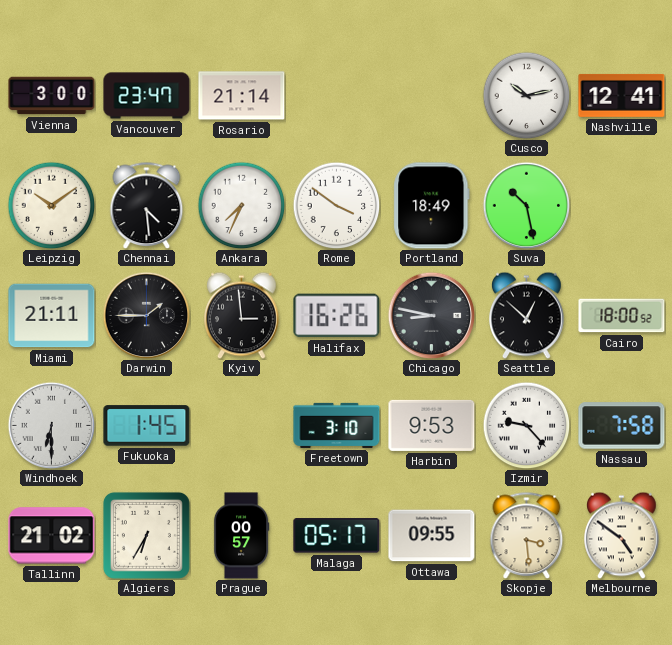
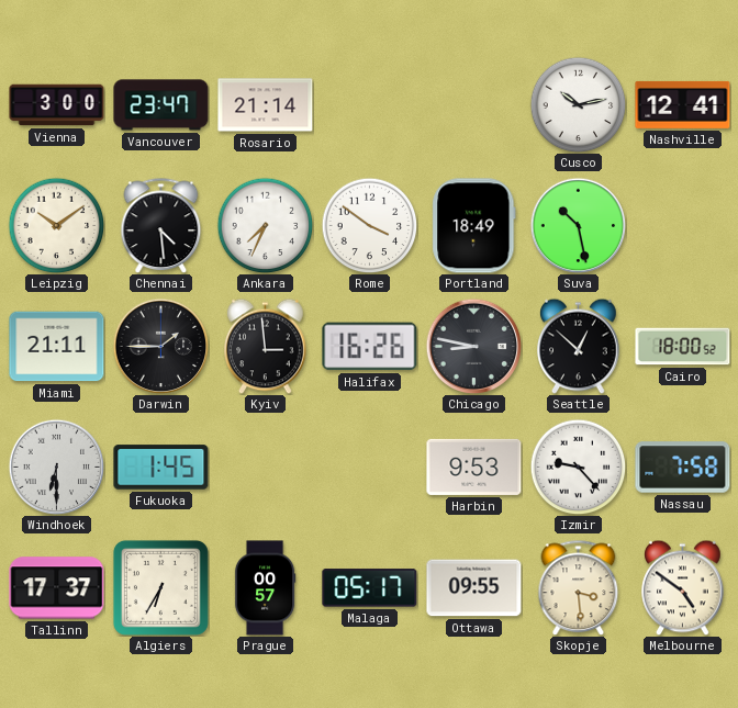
Freetown: 3:10 -> none (337, 425)
Tallinn: 21:02 -> 17:37 (57, 588)
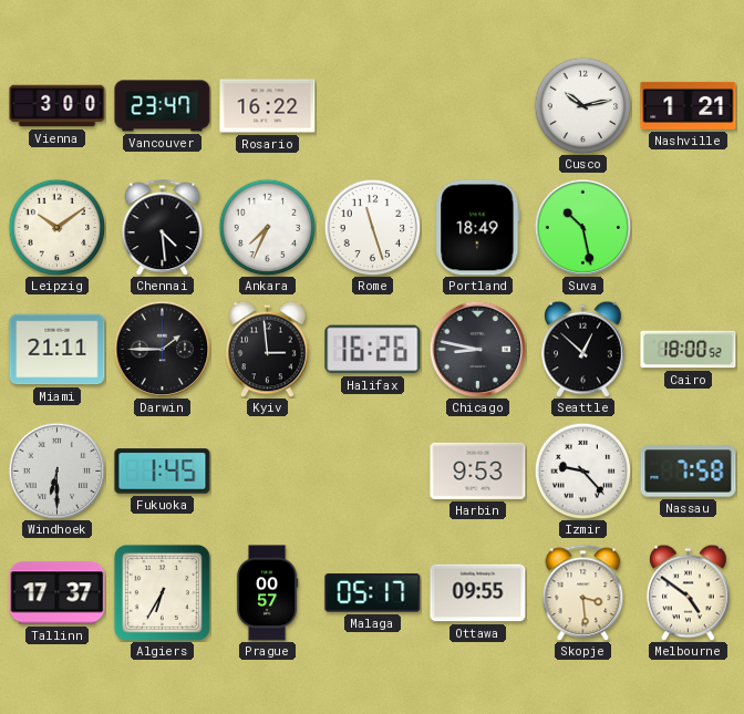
Rosario: 21:14 -> 16:22 (268, 106)
Nashville: 12:41 -> 1:21 (689, 105)
Rome: 3:51 -> 11:27 (372, 227)
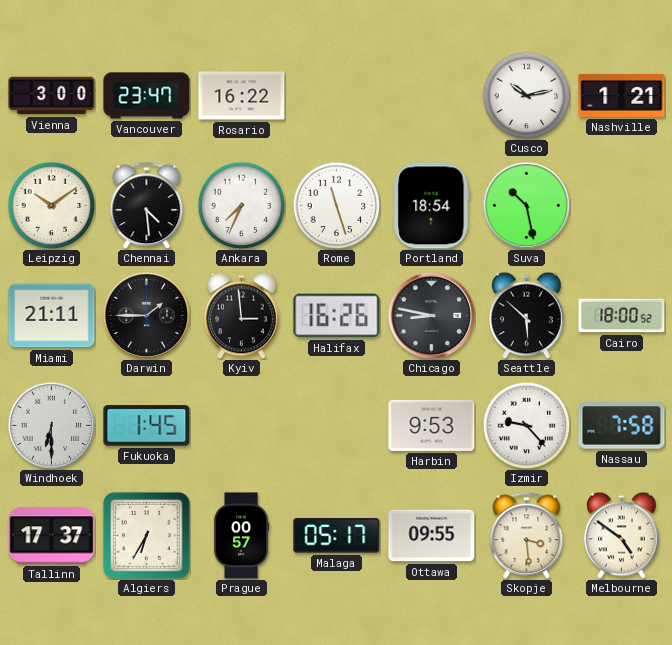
Portland: 18:49 -> 18:54 (432, 206)
Seattle: 12:52 -> 5:52 (527, 315)
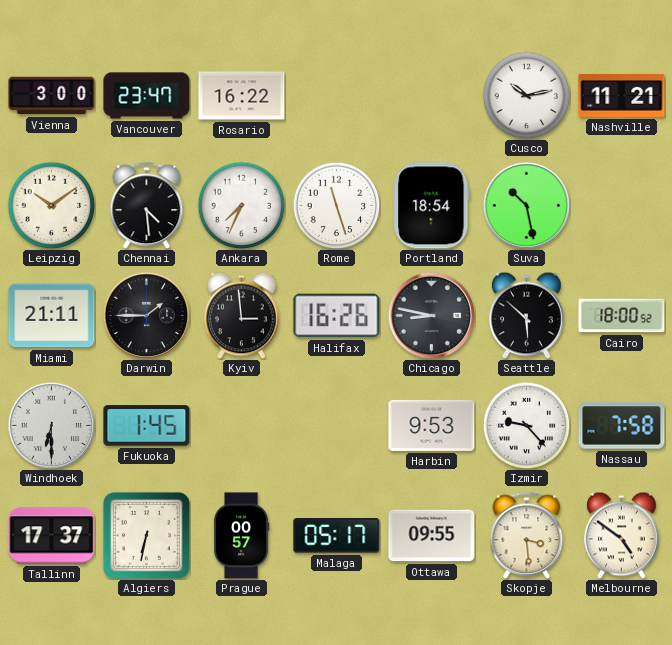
Nashville: 1:21 -> 11:21 (622, 95)
Algiers: 6:35 -> 6:32 (146, 535)
